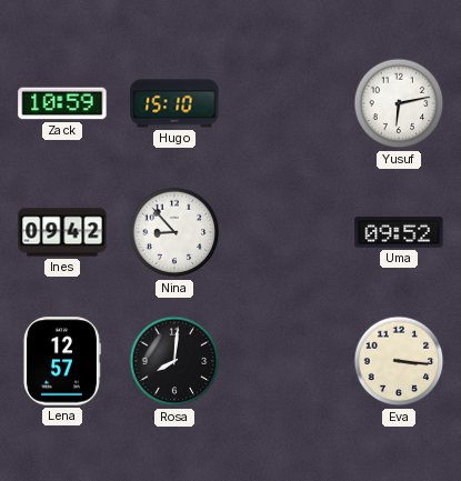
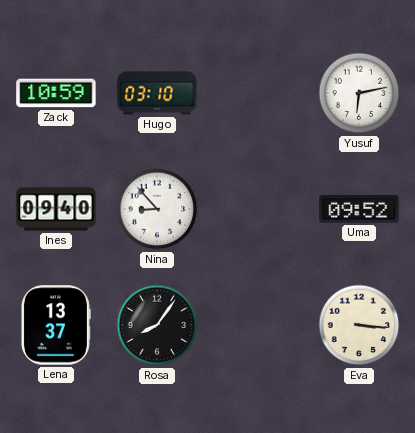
Hugo: 15:10 -> 03:10 (157, 93)
Ines: 09:42 -> 09:40 (56, 209)
Lena: 12:57 -> 13:37 (55, 325)
Rosa: 8:01 -> 8:06 (157, 325)
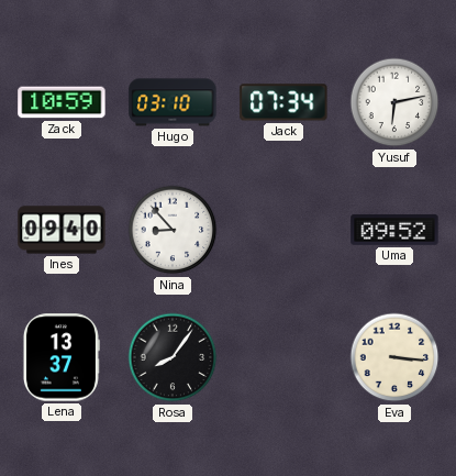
Jack: none -> 07:34 (283, 102)
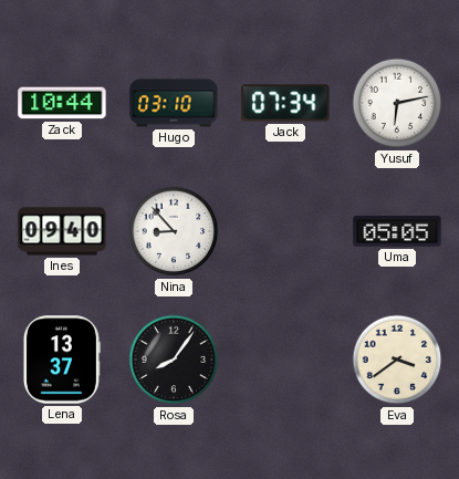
Zack: 10:59 -> 10:44 (62, 103)
Uma: 09:52 -> 05:05 (397, 231)
Eva: 3:16 -> 3:39 (397, 360)
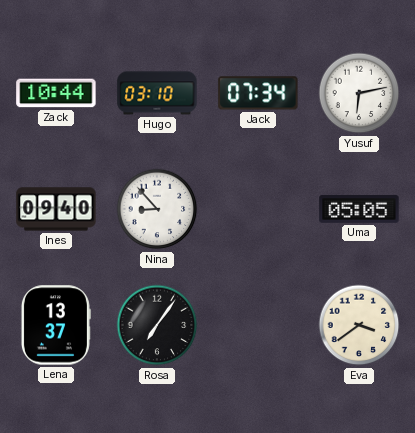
Rosa: 8:06 -> 7:06 (157, 325)
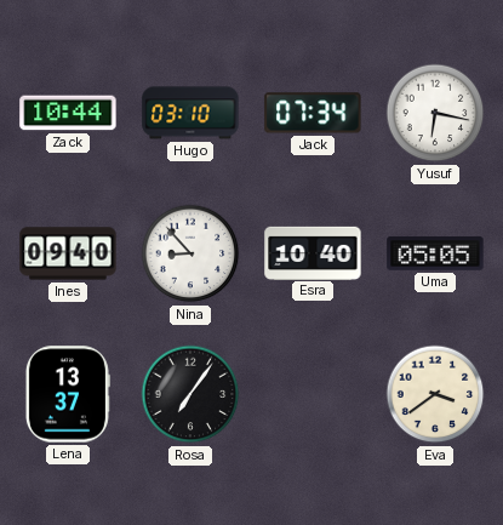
Yusuf: 6:13 -> 6:17 (435, 113)
Esra: none -> 10:40 (313, 252)
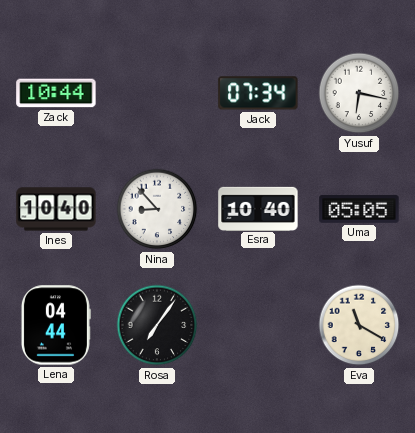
Hugo: 03:10 -> none (190, 113)
Ines: 09:40 -> 10:40 (56, 209)
Lena: 13:37 -> 04:44 (55, 325)
Eva: 3:39 -> 11:20 (359, 325)
